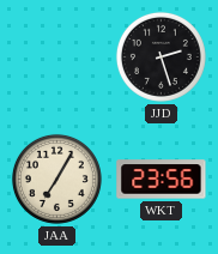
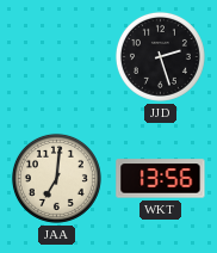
JAA: 7:05 -> 7:01 (56, 178)
WKT: 23:56 -> 13:56 (161, 179)
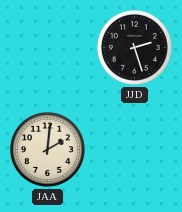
JAA: 7:01 -> 2:01 (47, 149)
WKT: 13:56 -> none (161, 179)
